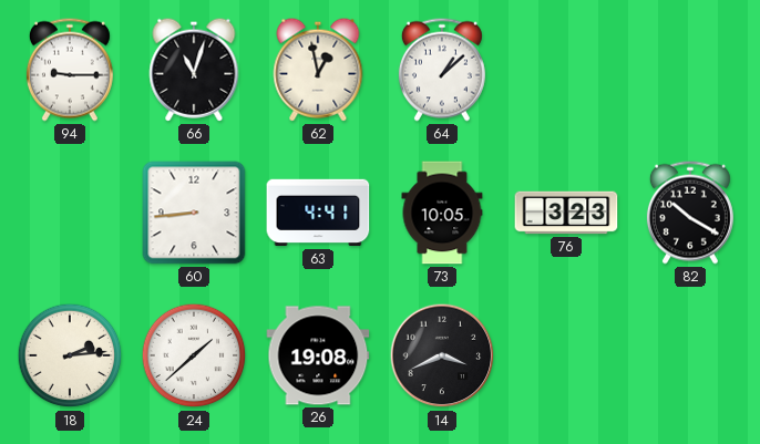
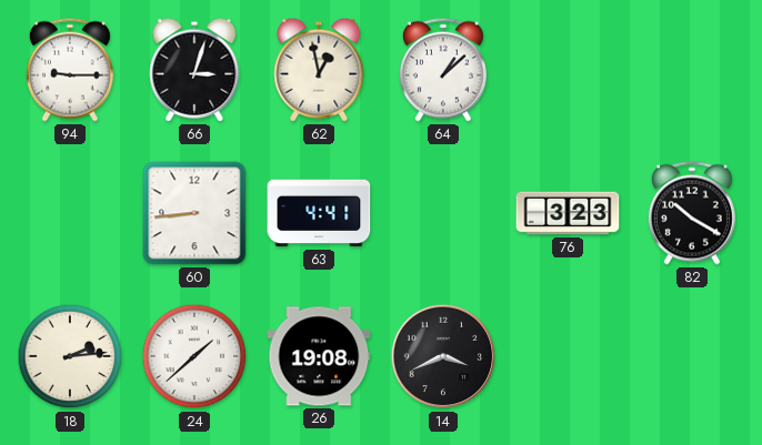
66: 11:03 -> 3:03 (194, 70)
73: 10:05 -> none (442, 213)
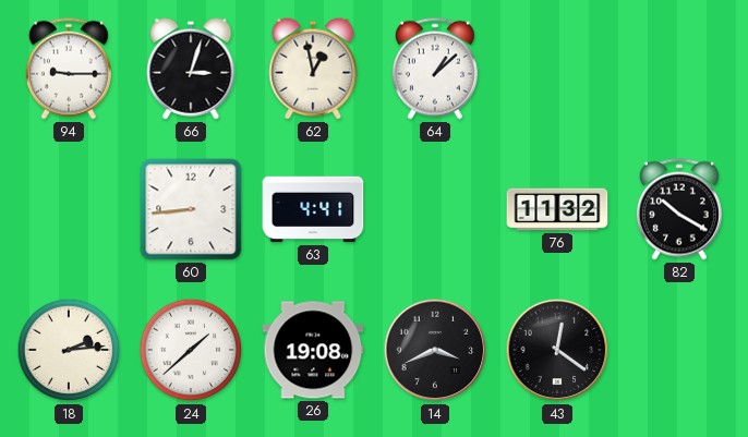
76: 3:23 -> 11:32 (557, 209)
43: none -> 12:21 (557, 350)
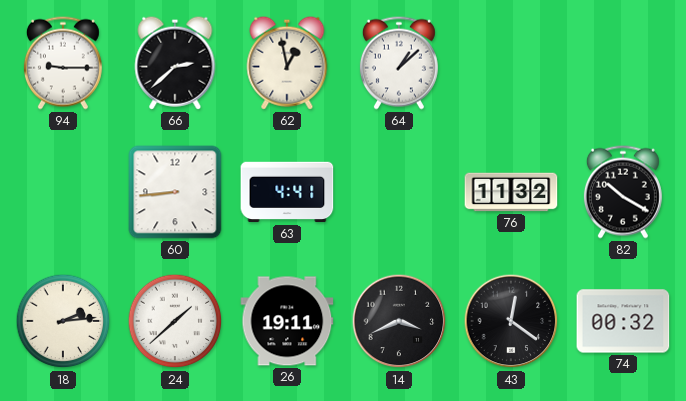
66: 3:03 -> 2:38 (175, 63)
26: 19:08 -> 19:11 (287, 321)
74: none -> 00:32 (623, 321)
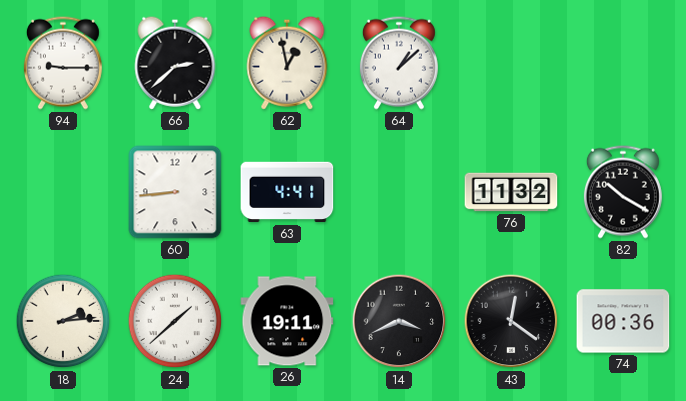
74: 00:32 -> 00:36 (623, 321)
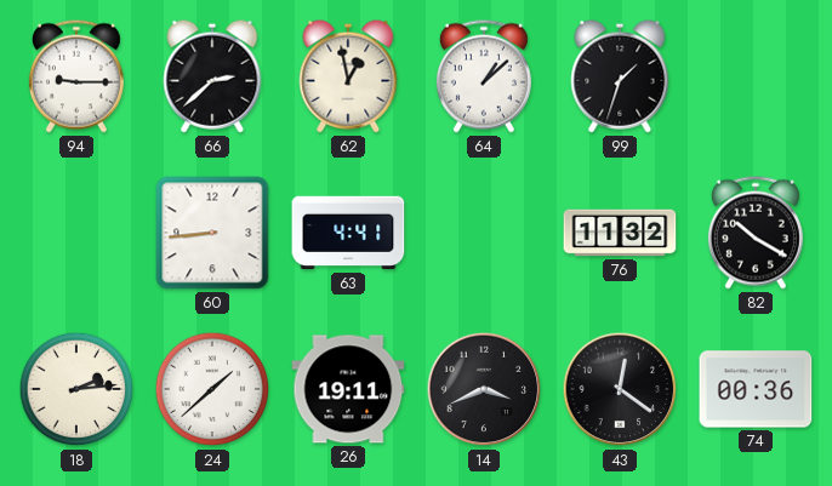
99: none -> 1:33 (620, 76)
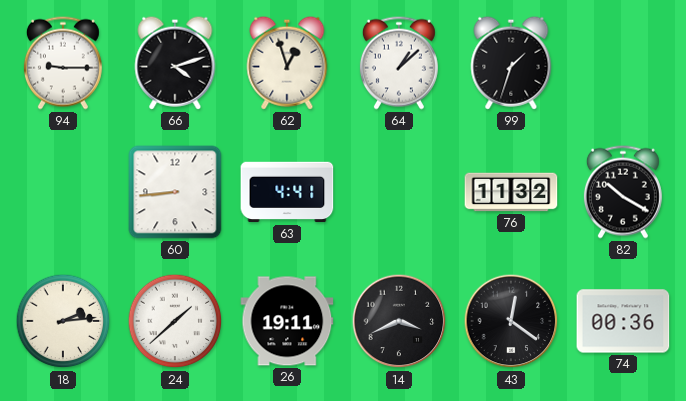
66: 2:38 -> 4:12 (175, 63)
62: 12:58 -> 12:57 (287, 63)
